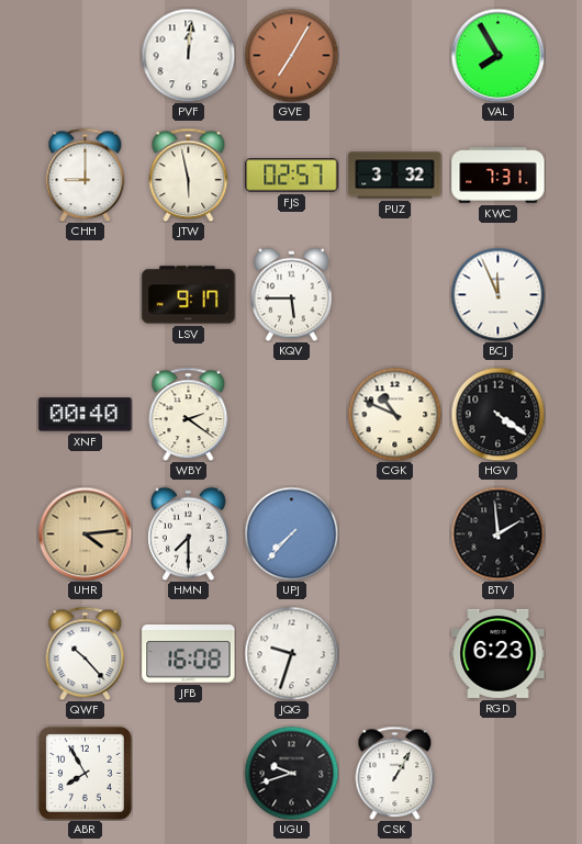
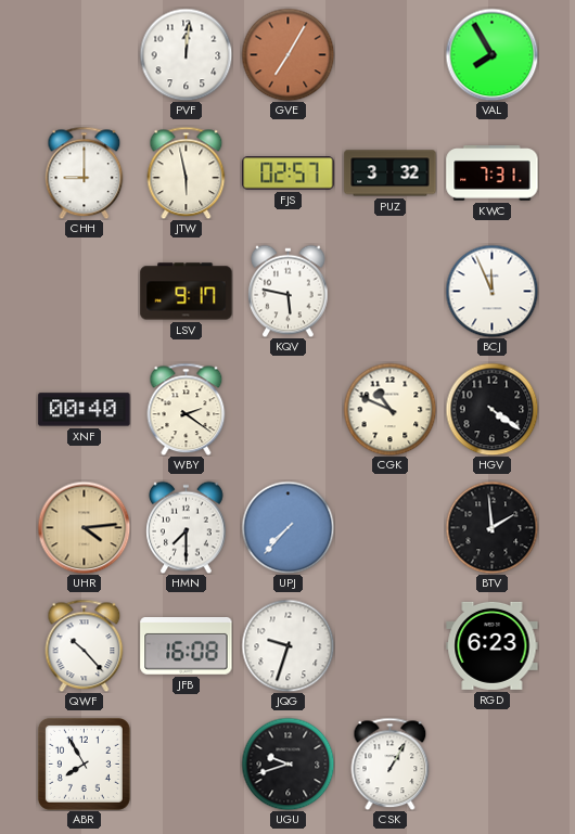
KQV: 5:45 -> 5:47 (289, 291)
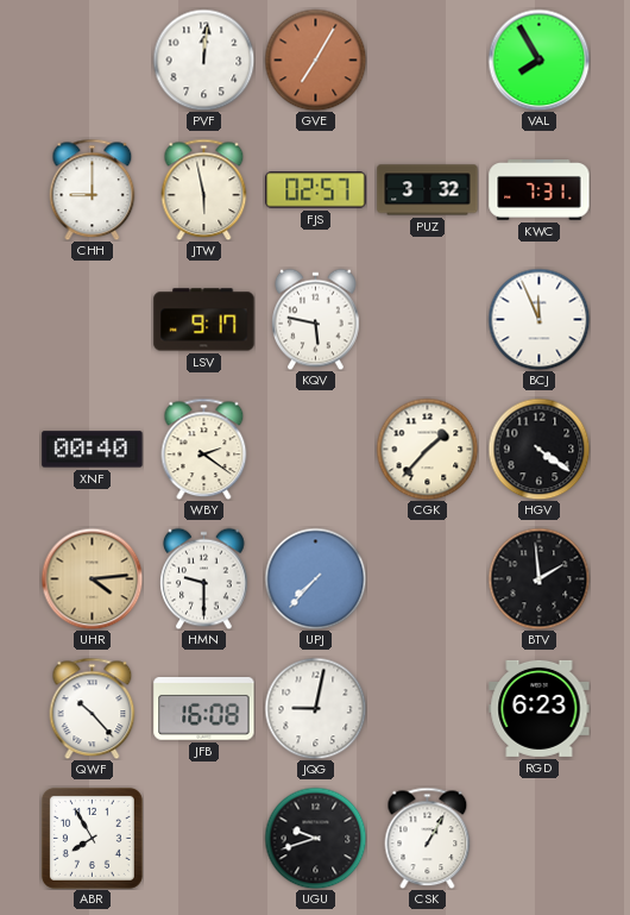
CGK: 10:49 -> 1:37 (427, 449)
HMN: 7:30 -> 9:30 (204, 578)
JQG: 9:33 -> 9:02 (315, 708)
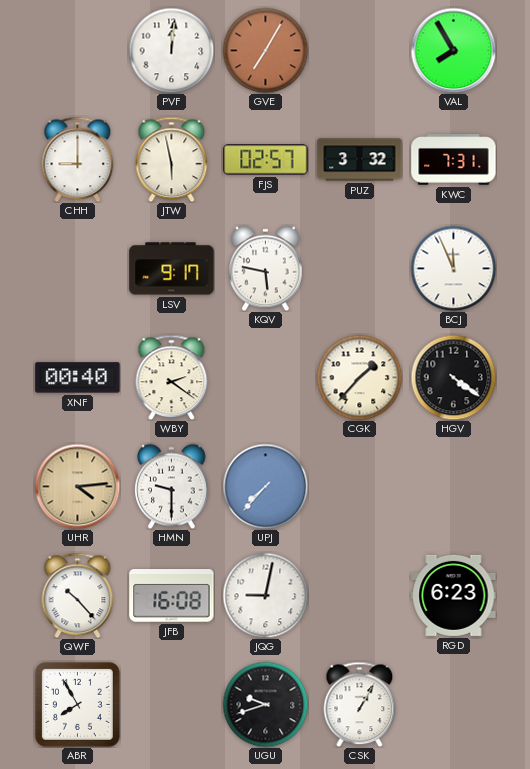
BTV: 1:59 -> none (538, 578)
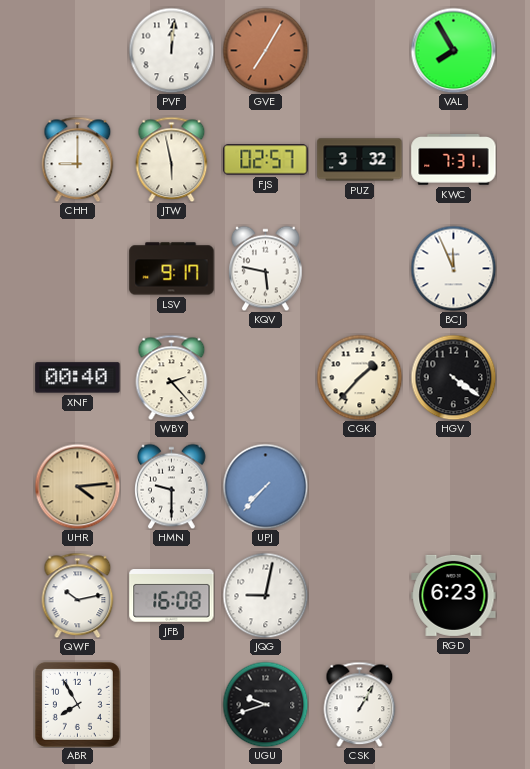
WBY: 2:21 -> 2:23 (172, 377)
QWF: 10:23 -> 10:13 (78, 595)
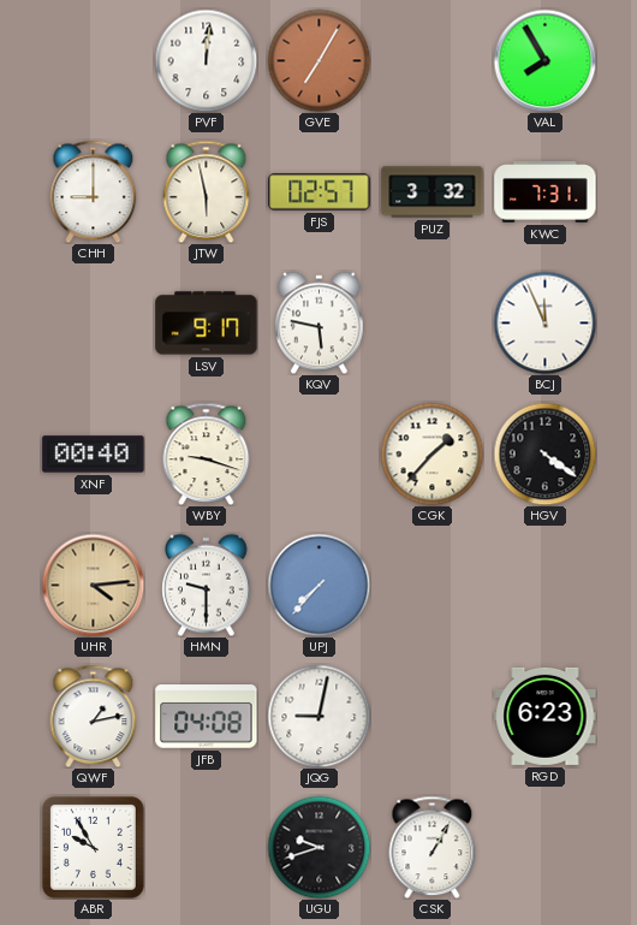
WBY: 2:23 -> 9:18 (207, 453)
QWF: 10:13 -> 1:13 (94, 716)
JFB: 16:08 -> 04:08 (207, 717)
ABR: 7:55 -> 9:55 (93, 847)
